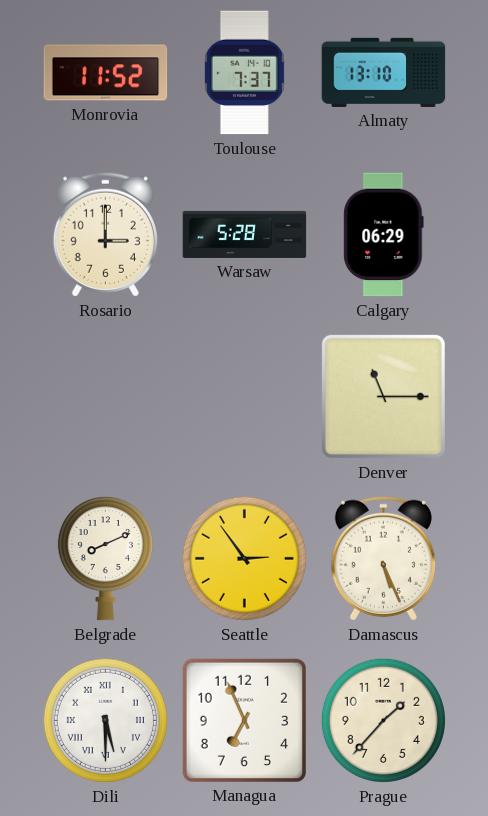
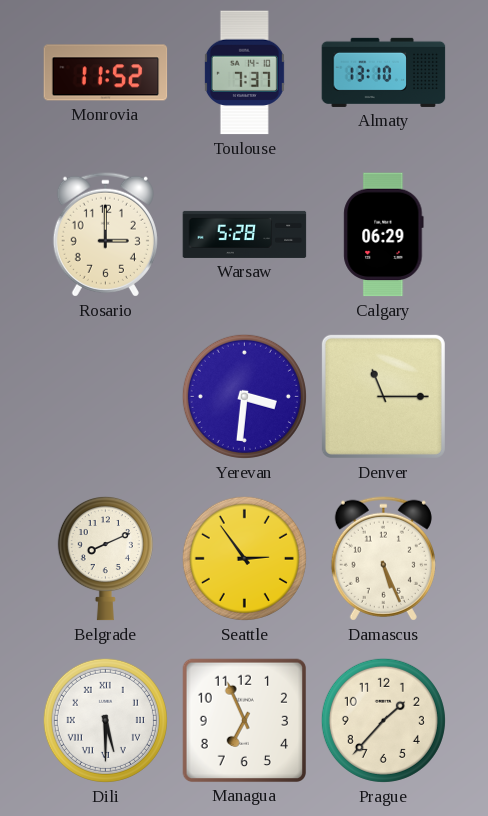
Yerevan: none -> 3:31 (244, 396)
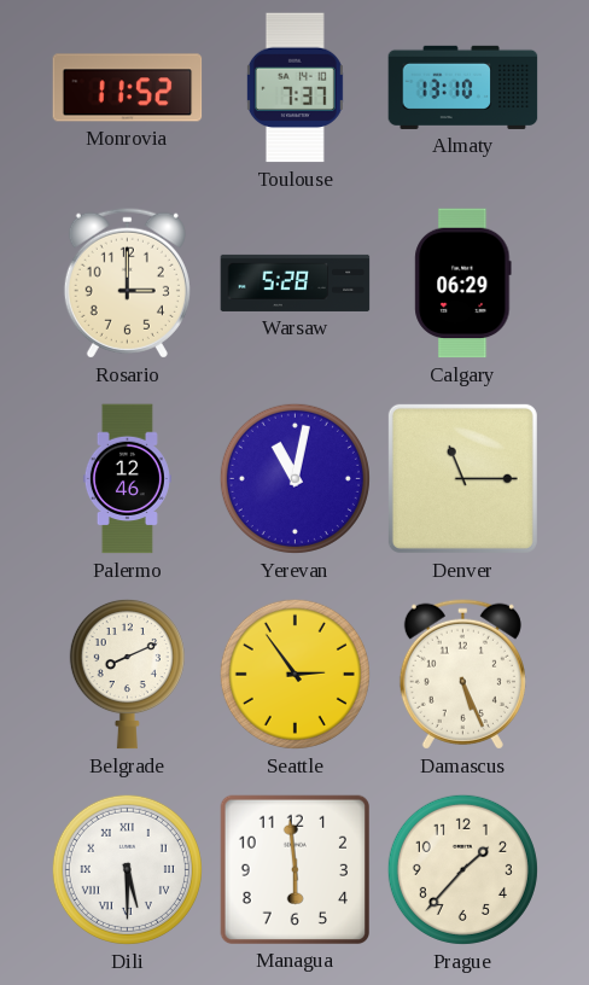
Palermo: none -> 12:46 (127, 479)
Yerevan: 3:31 -> 11:02 (294, 478)
Managua: 6:56 -> 5:59 (294, 869)
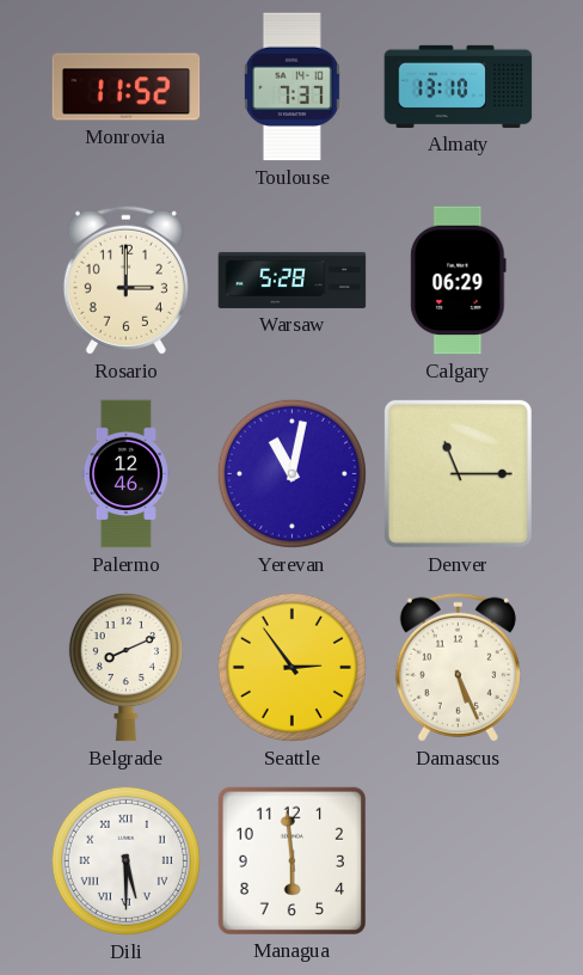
Prague: 1:37 -> none (462, 869)
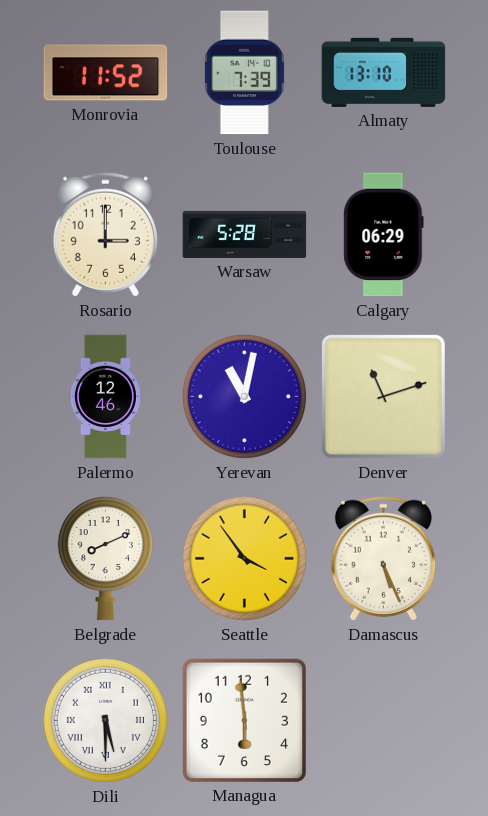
Toulouse: 7:37 -> 7:39 (244, 73)
Denver: 11:15 -> 11:12 (383, 396)
Seattle: 2:54 -> 3:54 (244, 558)
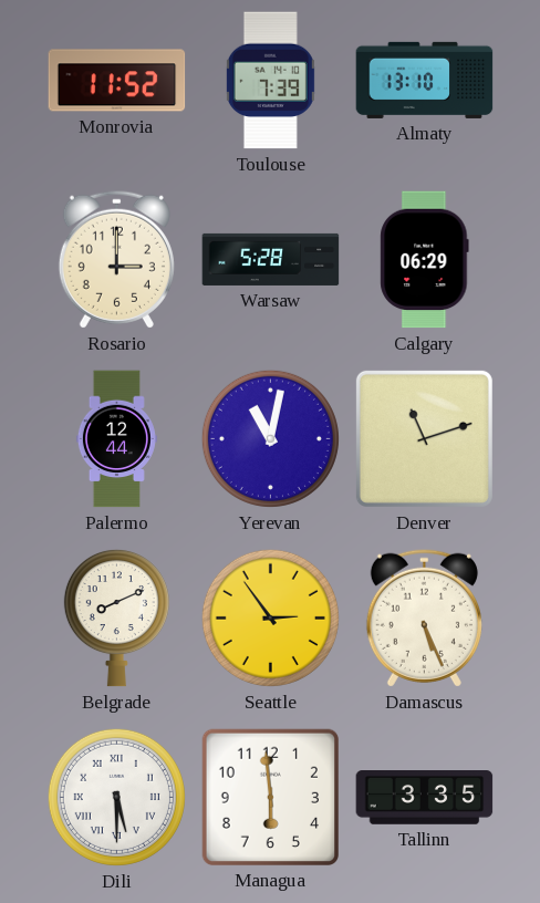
Palermo: 12:46 -> 12:44 (116, 439)
Seattle: 3:54 -> 2:54 (270, 617)
Tallinn: none -> 3:35 (425, 798)
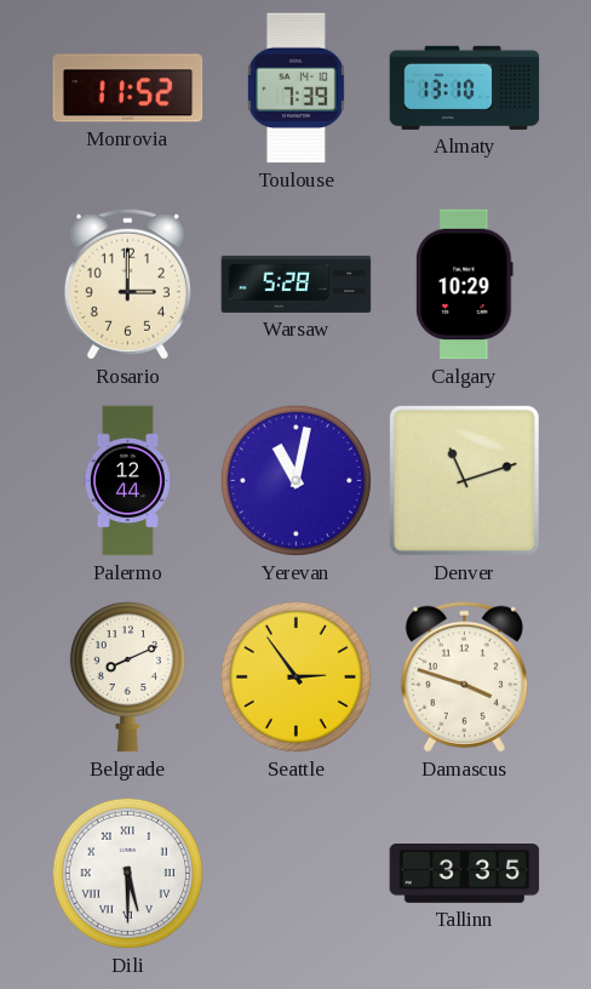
Calgary: 06:29 -> 10:29 (465, 285)
Damascus: 5:26 -> 3:48 (464, 676)
Managua: 5:59 -> none (270, 797)
